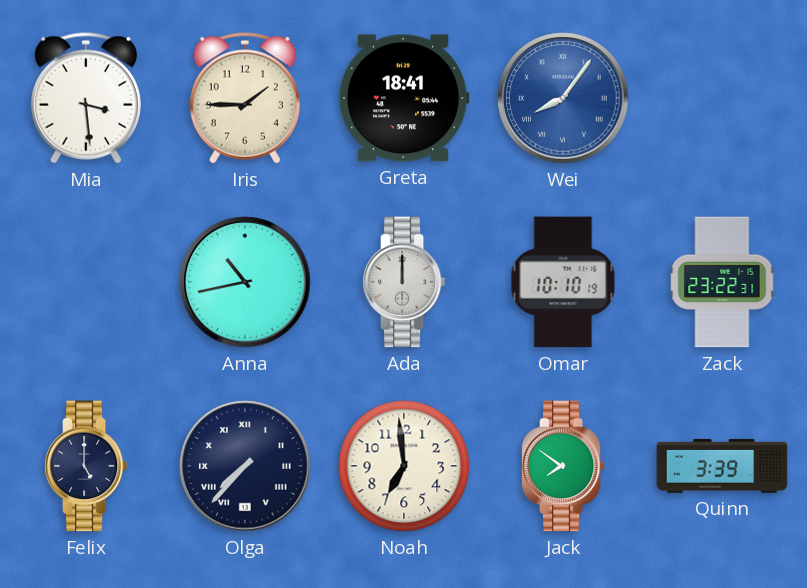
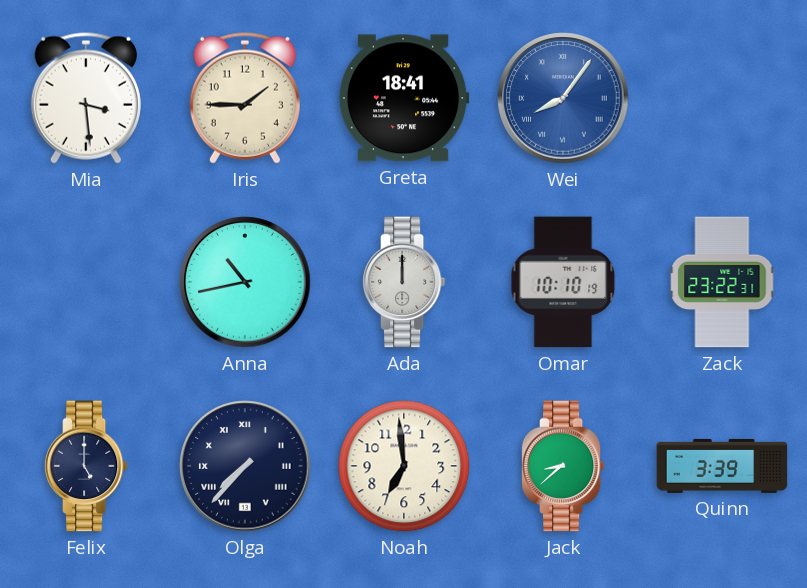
Jack: 7:51 -> 8:38 (563, 466)
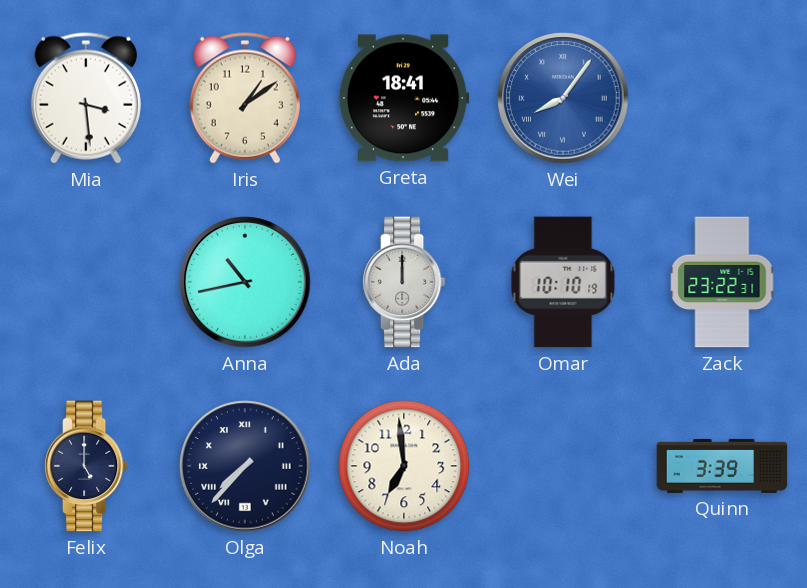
Iris: 1:45 -> 1:09 (245, 98)
Jack: 8:38 -> none (563, 466)
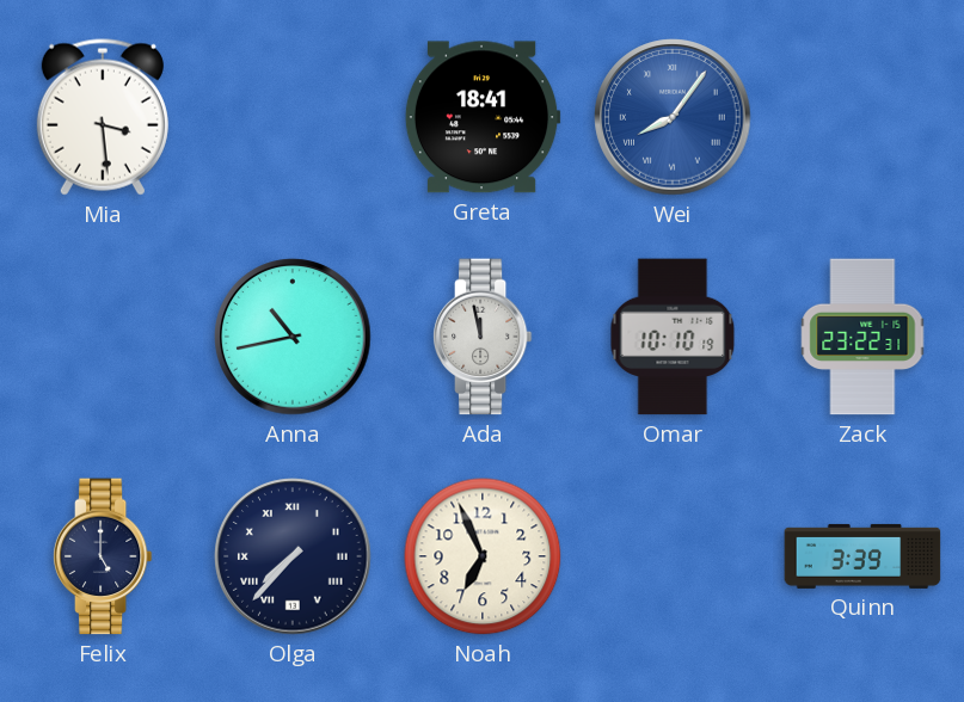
Iris: 1:09 -> none (245, 98)
Ada: 12:00 -> 11:58 (483, 337)
Noah: 6:59 -> 6:56 (483, 556)
